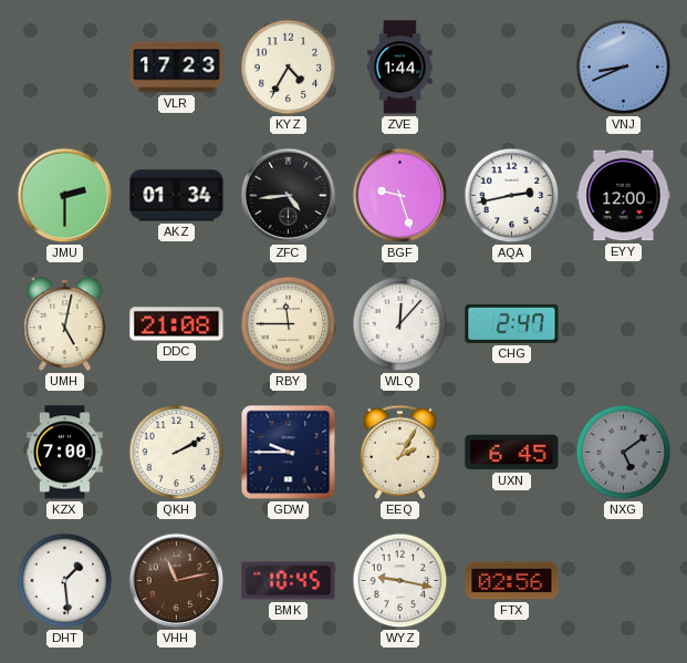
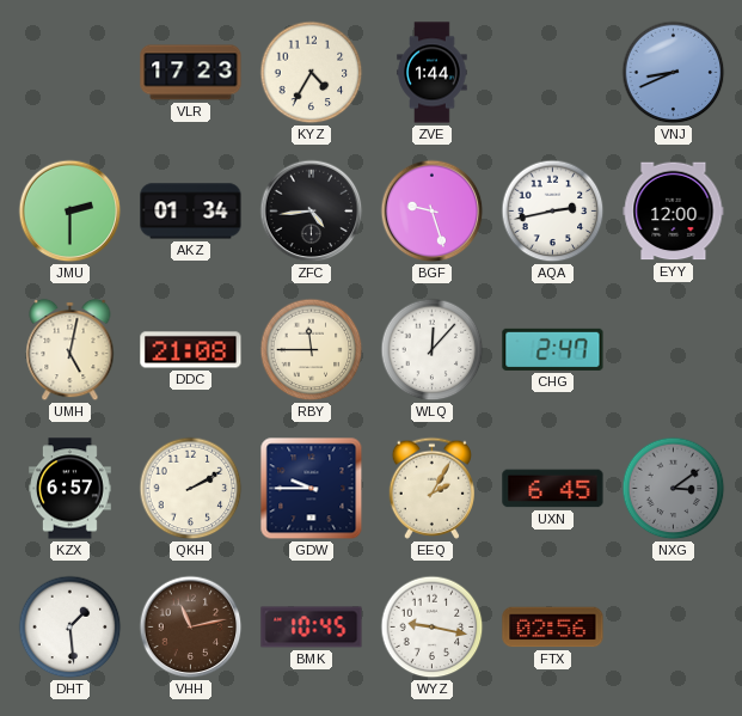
KZX: 7:00 -> 6:57 (70, 489)
NXG: 5:09 -> 3:09 (674, 489)
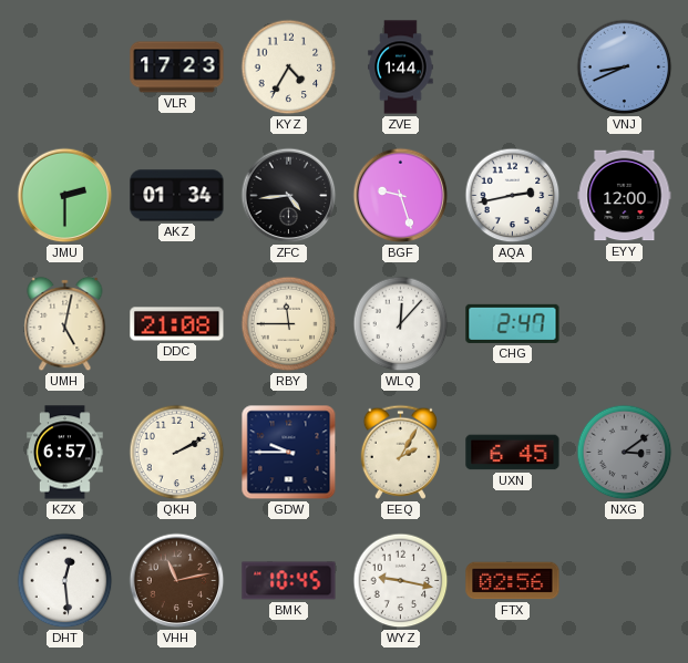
DHT: 1:29 -> 12:29 (65, 581)
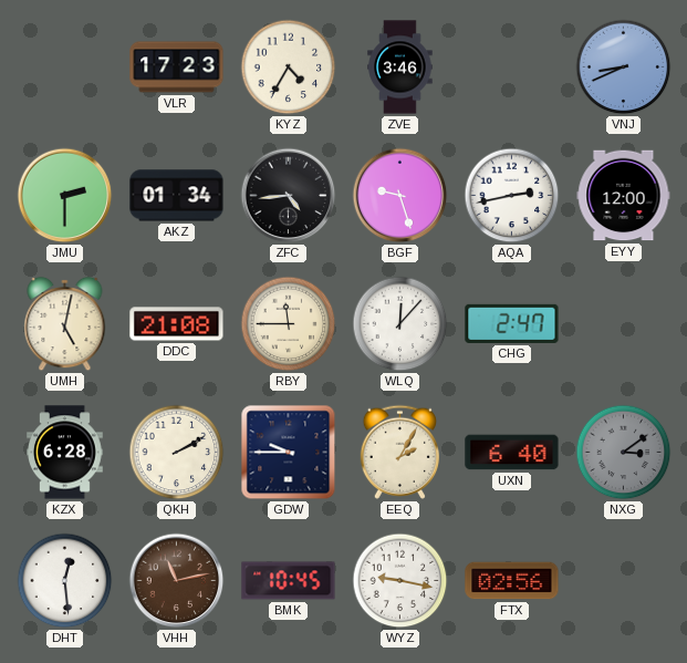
ZVE: 1:44 -> 3:46 (400, 68)
KZX: 6:57 -> 6:28 (65, 453)
UXN: 6:45 -> 6:40 (512, 453)
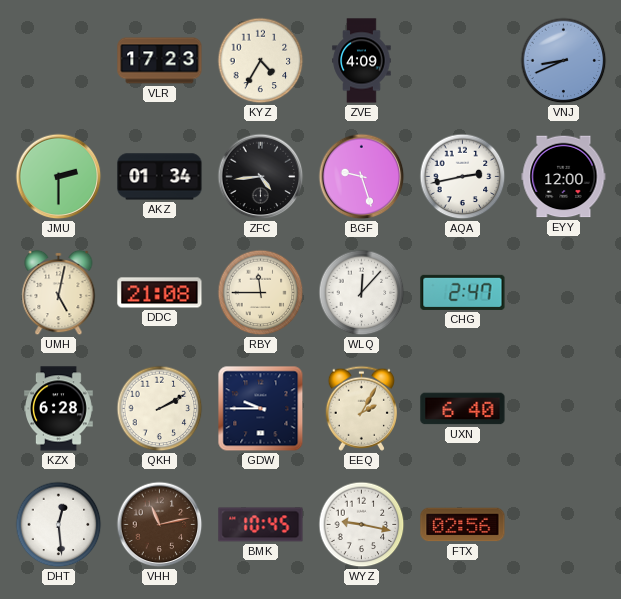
ZVE: 3:46 -> 4:09 (362, 61)
NXG: 3:09 -> none (624, 453)
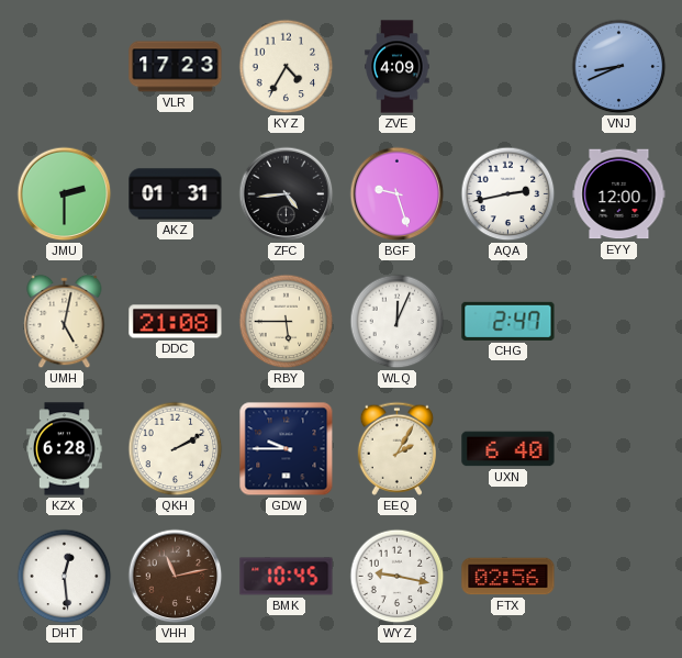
AKZ: 01:34 -> 01:31 (176, 194)
RBY: 11:45 -> 5:45 (287, 322)
WLQ: 12:07 -> 12:04 (398, 322)
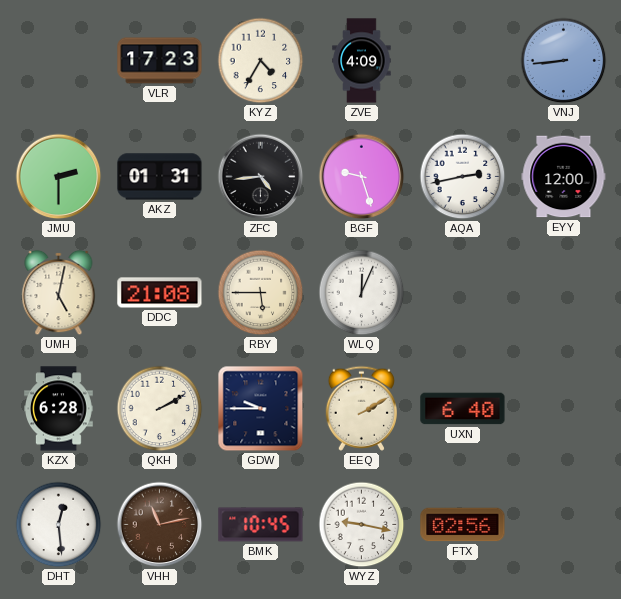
VNJ: 8:41 -> 8:44 (564, 61)
CHG: 2:47 -> none (508, 321)
EEQ: 2:05 -> 2:10 (361, 408)
